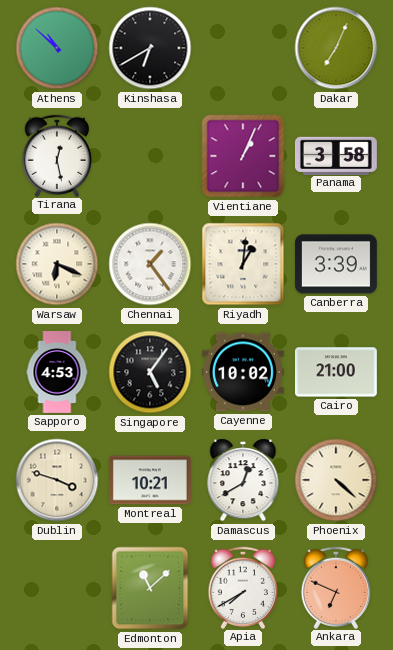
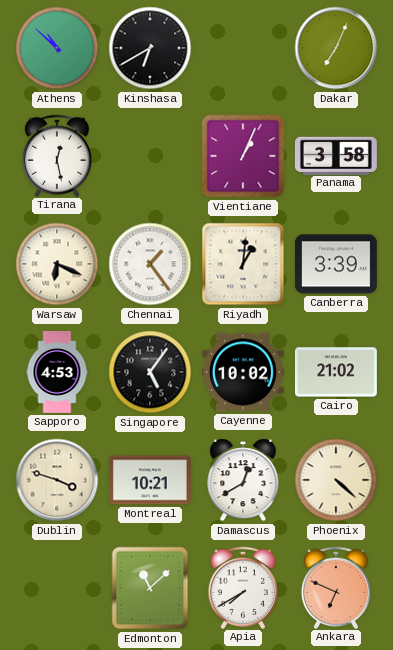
Cairo: 21:00 -> 21:02 (336, 372)
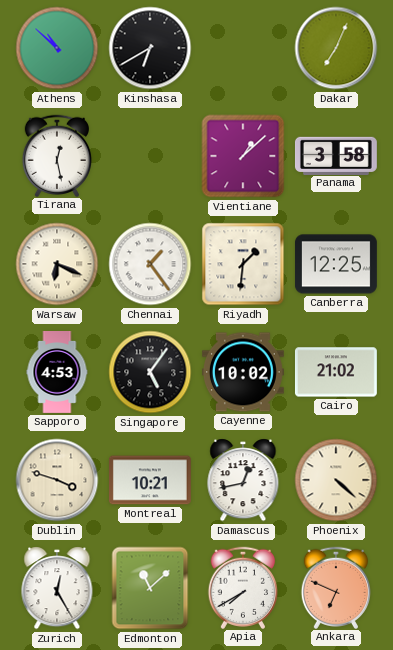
Vientiane: 1:04 -> 1:08 (243, 156)
Riyadh: 1:01 -> 1:31 (243, 264)
Canberra: 3:39 -> 12:25 (336, 264)
Damascus: 12:40 -> 12:43 (243, 480)
Zurich: none -> 12:25 (57, 588)
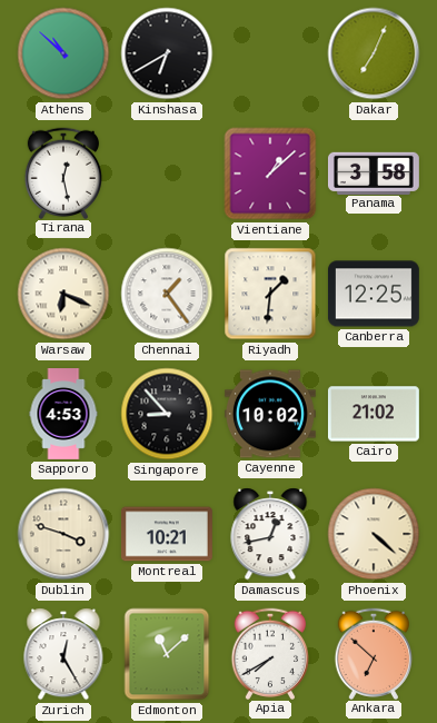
Singapore: 5:06 -> 8:53 (167, 414)
Ankara: 6:49 -> 6:52 (373, 653)
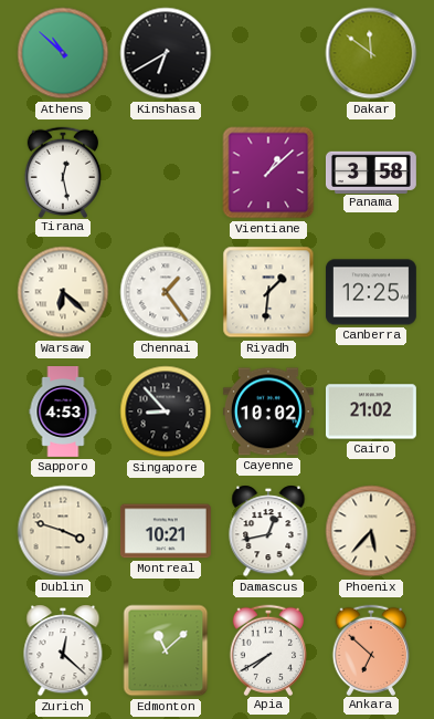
Dakar: 7:04 -> 11:51 (371, 53)
Warsaw: 6:19 -> 6:22 (63, 292)
Phoenix: 4:22 -> 5:37 (371, 531)
Zurich: 12:25 -> 12:22 (63, 650)
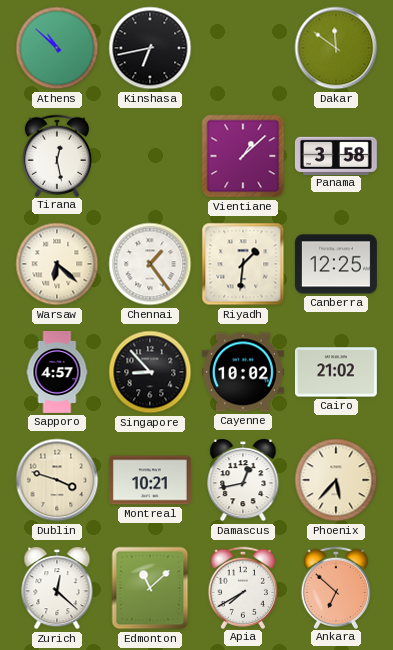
Kinshasa: 6:40 -> 6:43 (150, 48)
Sapporo: 4:53 -> 4:57 (57, 373)
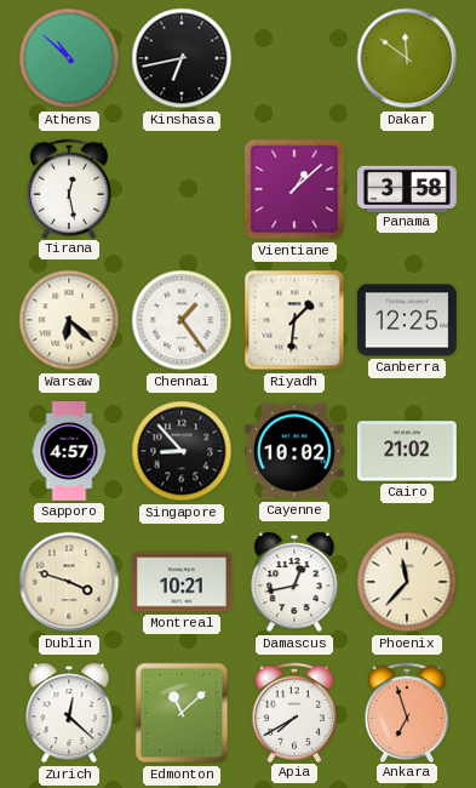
Phoenix: 5:37 -> 11:37 (407, 582)
Ankara: 6:52 -> 6:57 (406, 712)
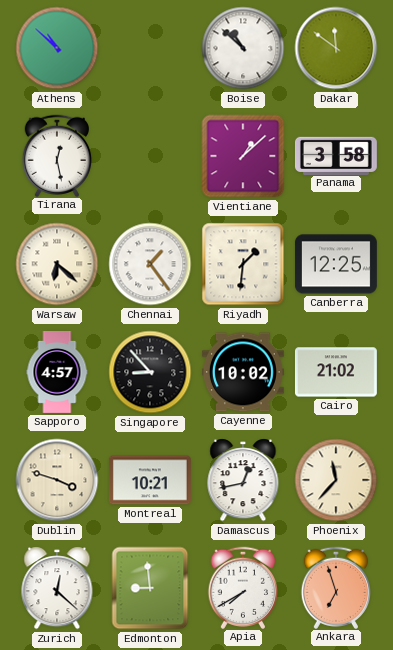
Kinshasa: 6:43 -> none (182, 58)
Boise: none -> 10:52 (243, 48)
Edmonton: 11:08 -> 8:59 (150, 588)
